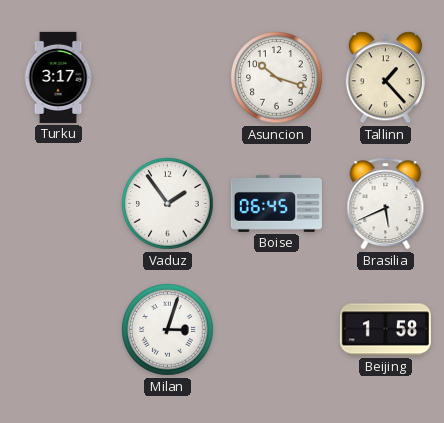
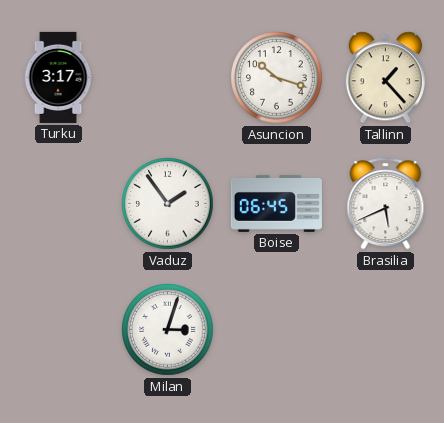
Beijing: 1:58 -> none (385, 330)
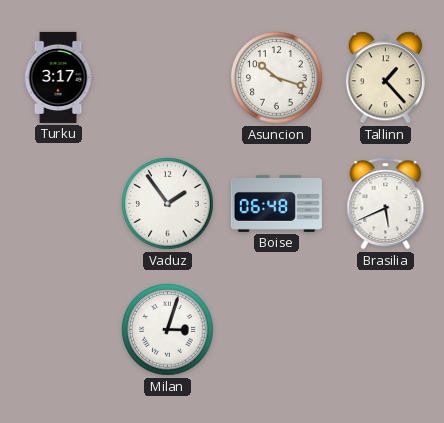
Boise: 06:45 -> 06:48 (276, 203)
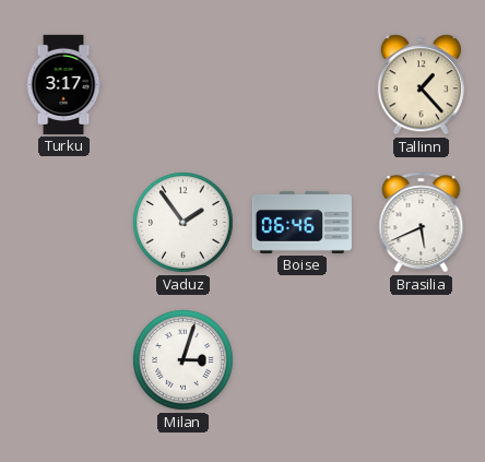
Asuncion: 10:18 -> none (277, 78)
Boise: 06:48 -> 06:46 (301, 222)
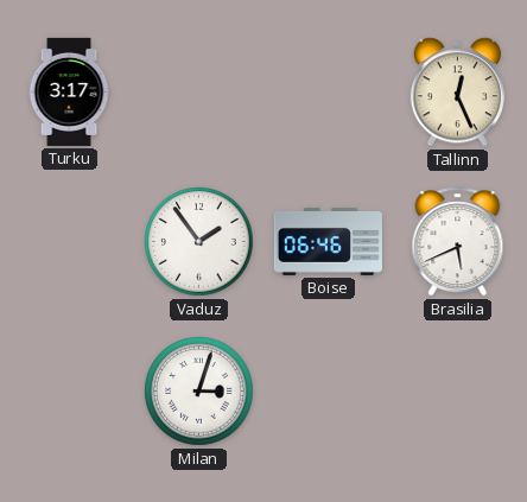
Tallinn: 1:23 -> 12:26 (457, 93)
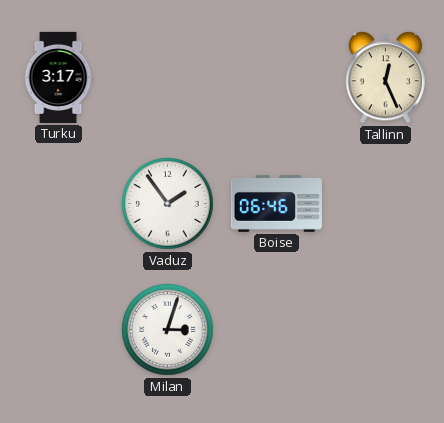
Brasilia: 5:41 -> none (458, 242)
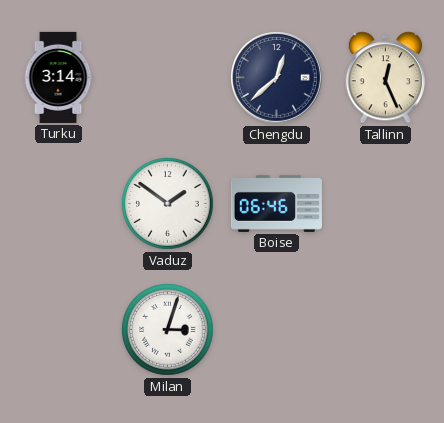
Turku: 3:17 -> 3:14 (58, 77)
Chengdu: none -> 12:38 (277, 78)
Vaduz: 1:54 -> 1:51 (168, 204)
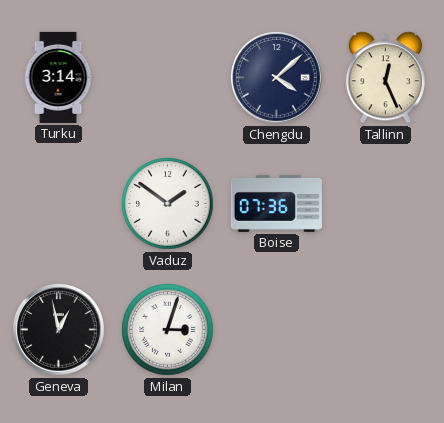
Chengdu: 12:38 -> 4:08 (277, 78)
Boise: 06:46 -> 07:36 (276, 203)
Geneva: none -> 12:58 (59, 330)
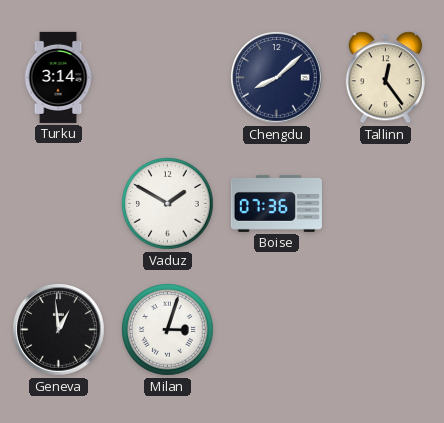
Chengdu: 4:08 -> 8:08 (277, 78)
Tallinn: 12:26 -> 12:24 (385, 78)
Vaduz: 1:51 -> 1:50 (168, 204)
Geneva: 12:58 -> 12:59 (59, 330)
